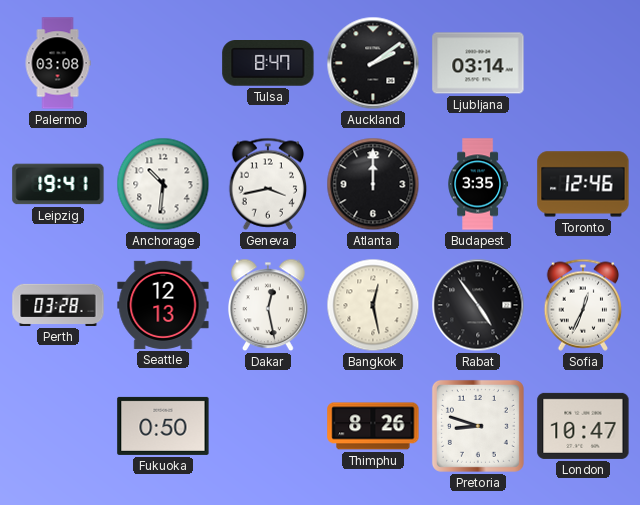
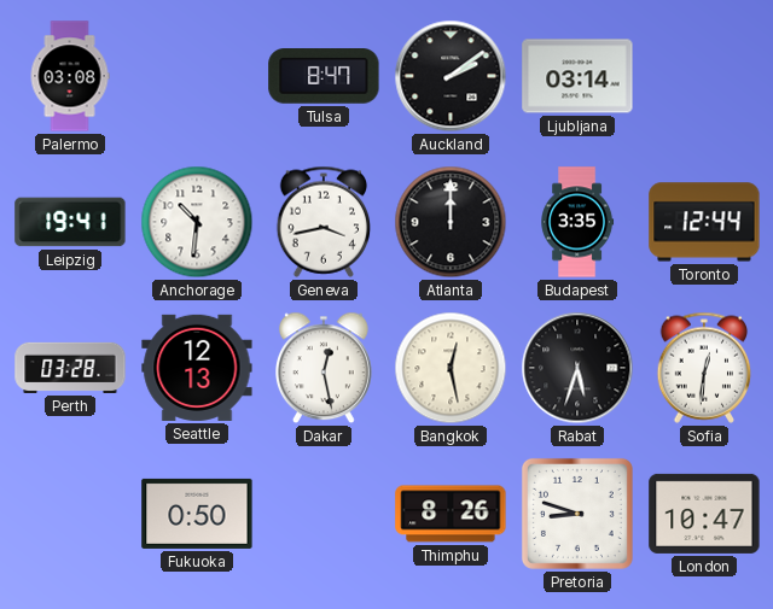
Toronto: 12:46 -> 12:44 (704, 222)
Rabat: 4:54 -> 5:33 (577, 368)
Sofia: 12:34 -> 12:31 (704, 368)
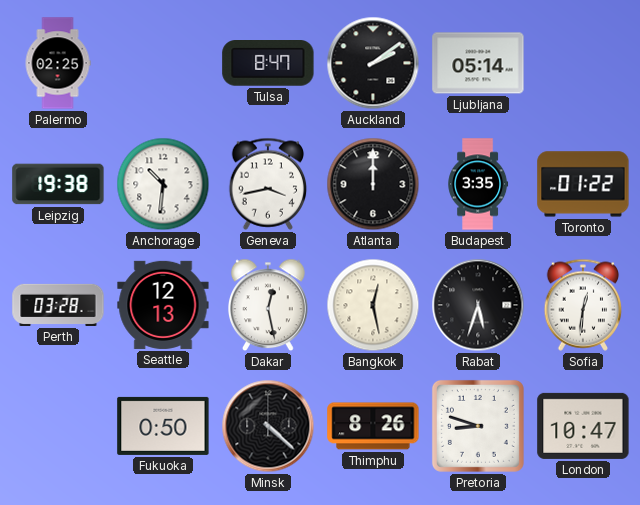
Palermo: 03:08 -> 02:25 (58, 63)
Ljubljana: 03:14 -> 05:14 (478, 63)
Leipzig: 19:41 -> 19:38 (58, 184)
Toronto: 12:44 -> 01:22 (583, 184)
Minsk: none -> 4:22 (268, 426)
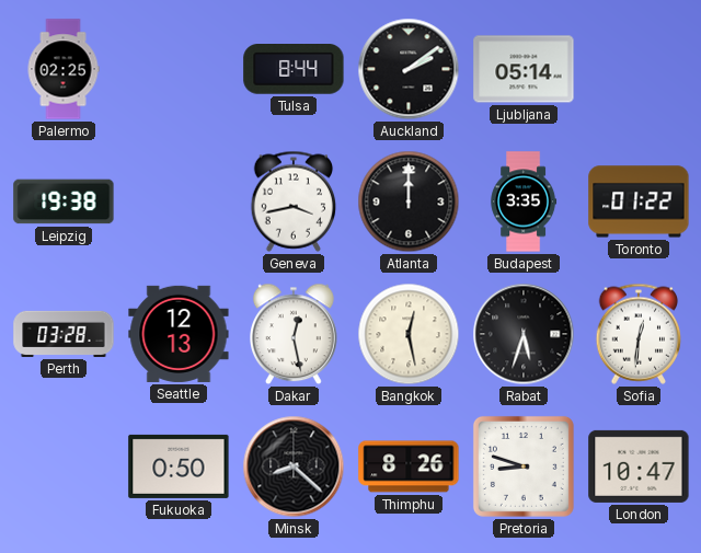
Tulsa: 8:47 -> 8:44 (294, 70)
Anchorage: 10:31 -> none (163, 184)
Minsk: 4:22 -> 8:22 (294, 466)
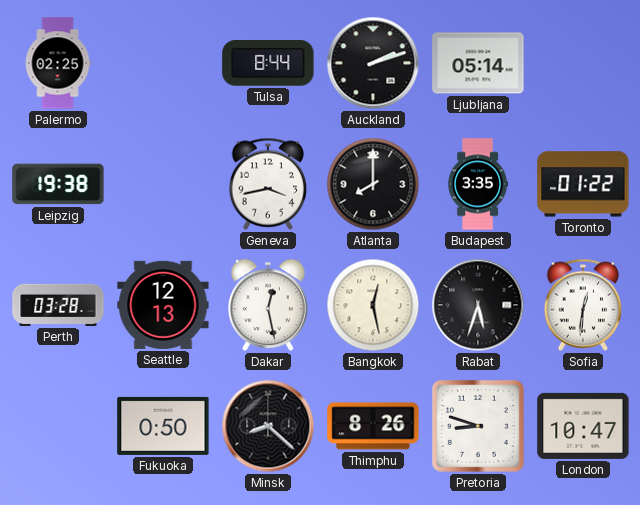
Auckland: 2:09 -> 2:12 (373, 63)
Atlanta: 12:00 -> 8:00 (373, 184)
